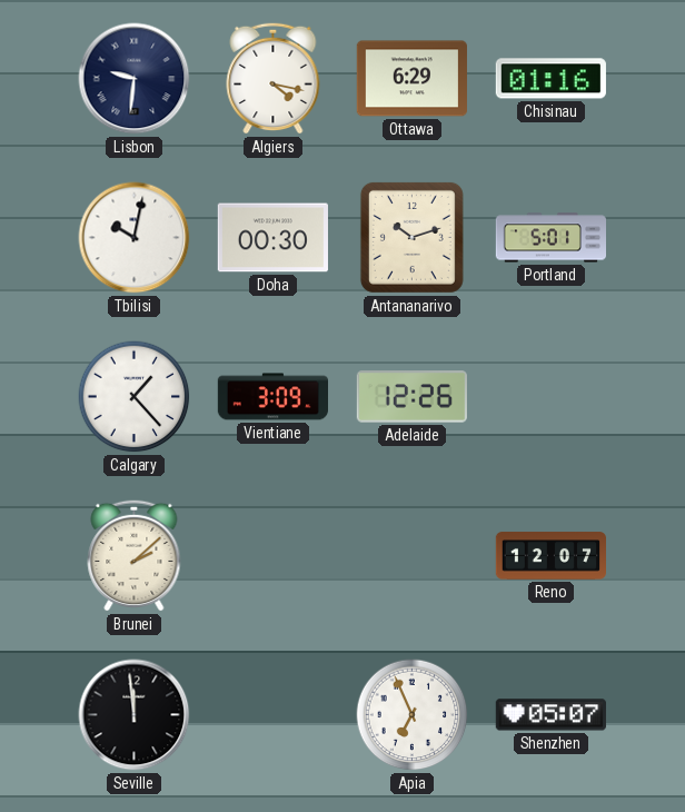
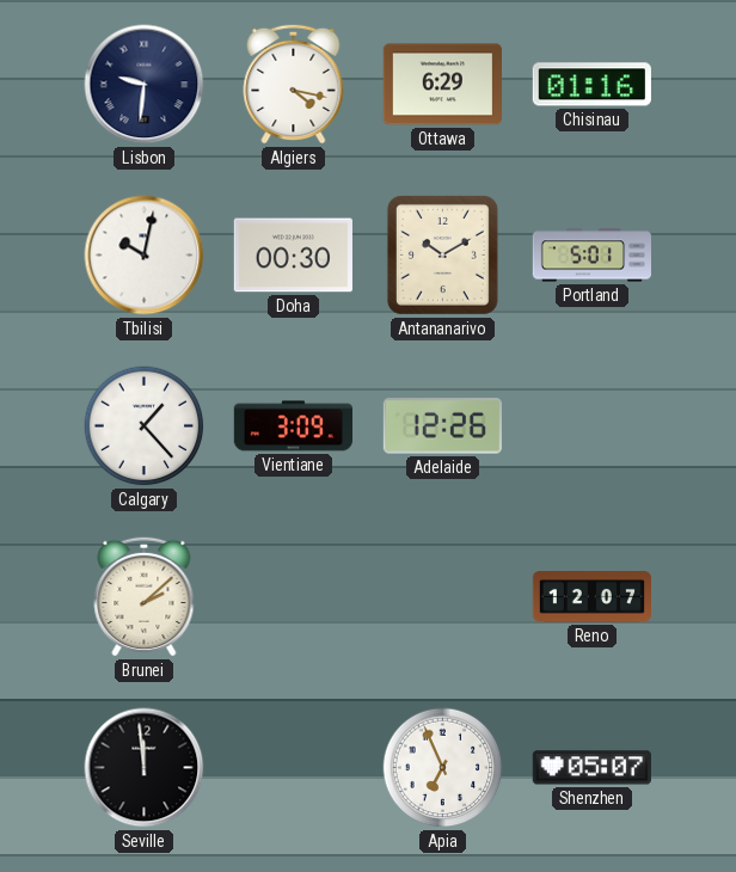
Antananarivo: 10:12 -> 10:10 (442, 254)
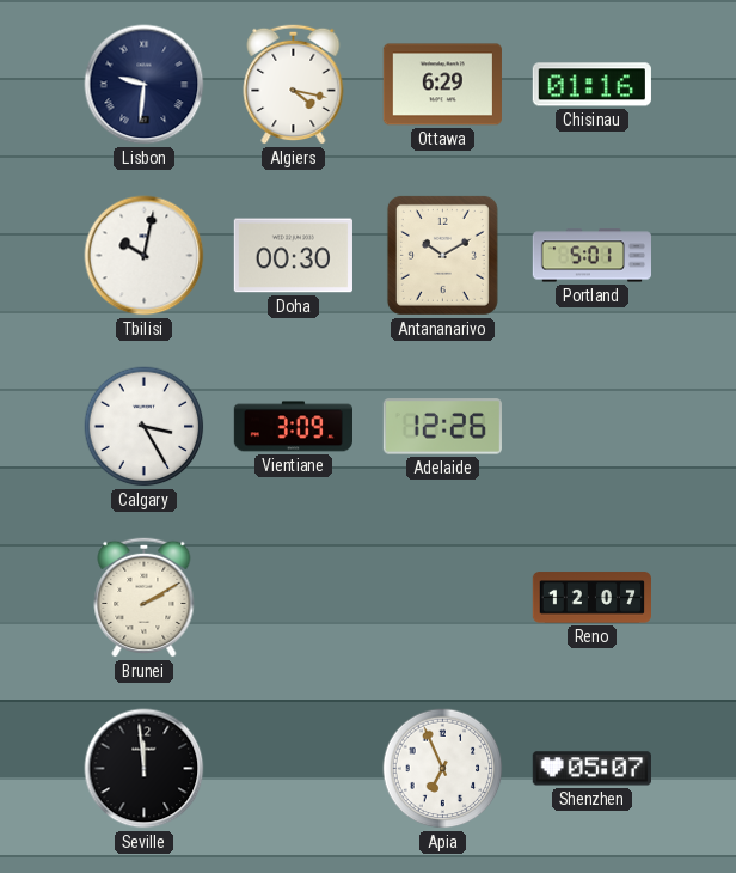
Calgary: 1:23 -> 3:25 (145, 427)
Brunei: 2:08 -> 2:10 (145, 597)
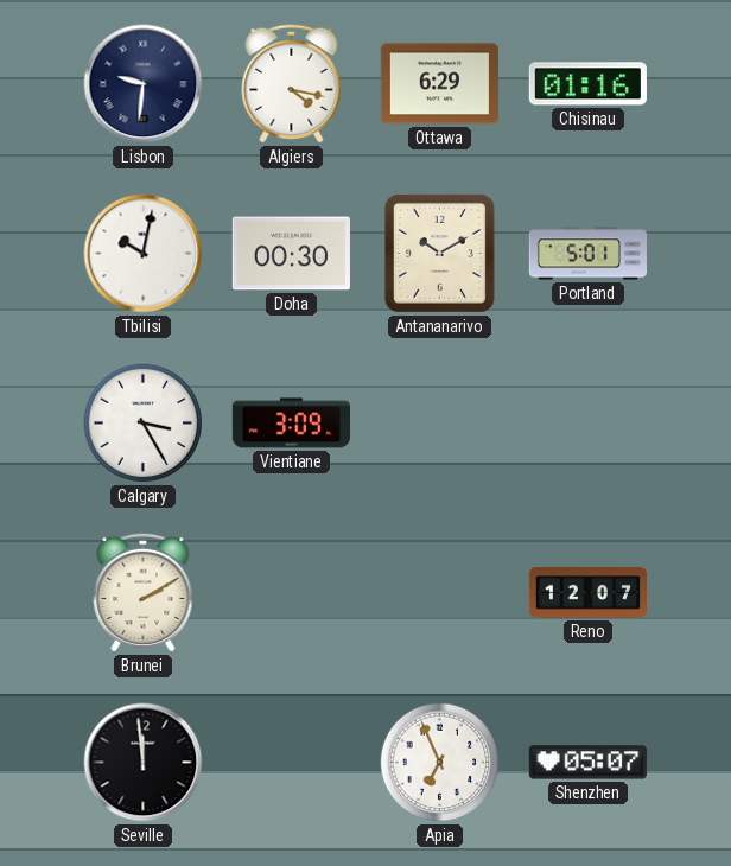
Adelaide: 12:26 -> none (442, 427)
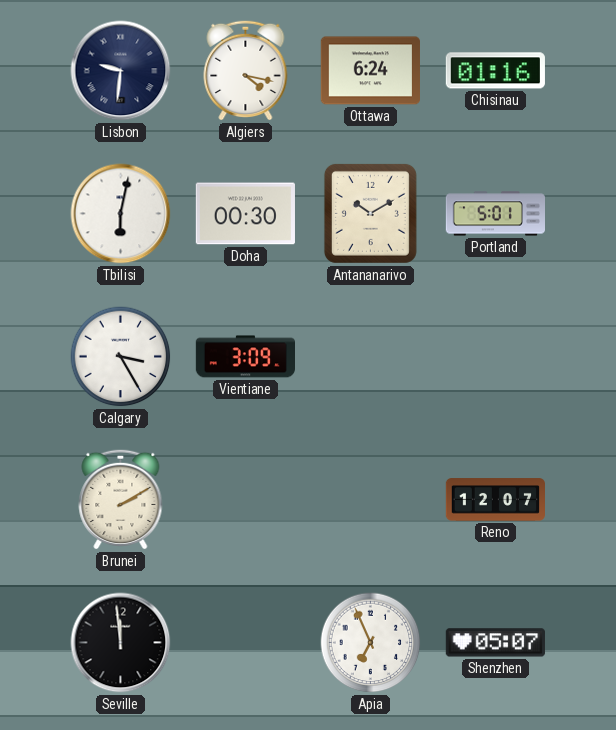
Ottawa: 6:29 -> 6:24 (370, 71)
Tbilisi: 10:02 -> 6:02 (121, 214)
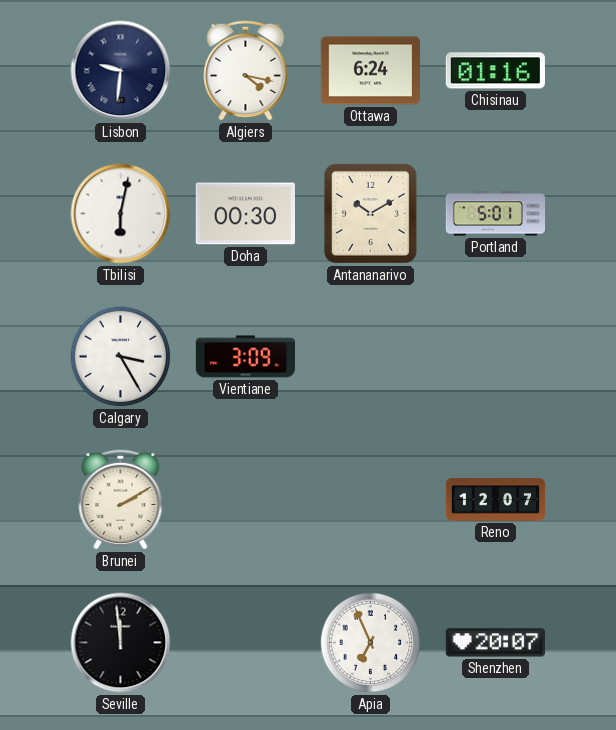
Shenzhen: 05:07 -> 20:07 (495, 643)
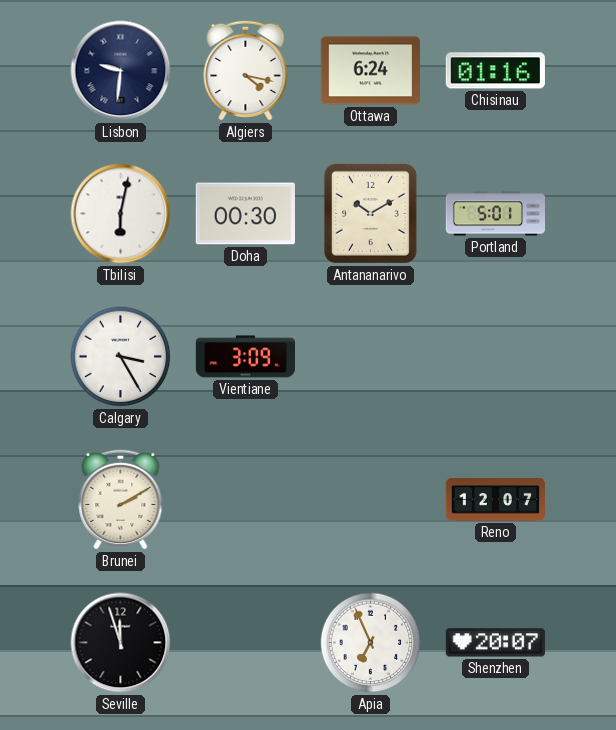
Seville: 11:59 -> 11:57 (121, 643)
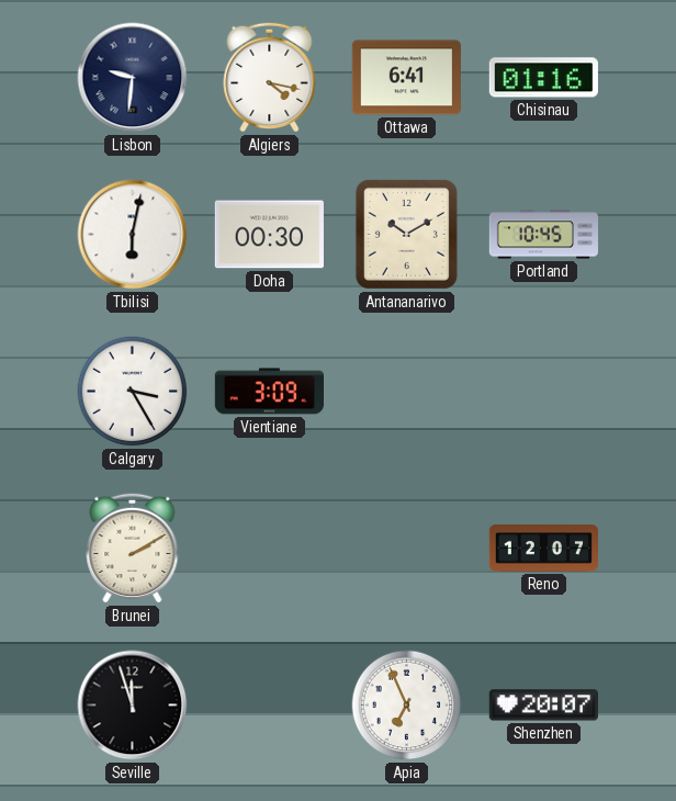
Ottawa: 6:24 -> 6:41 (406, 78)
Portland: 5:01 -> 10:45 (543, 235)
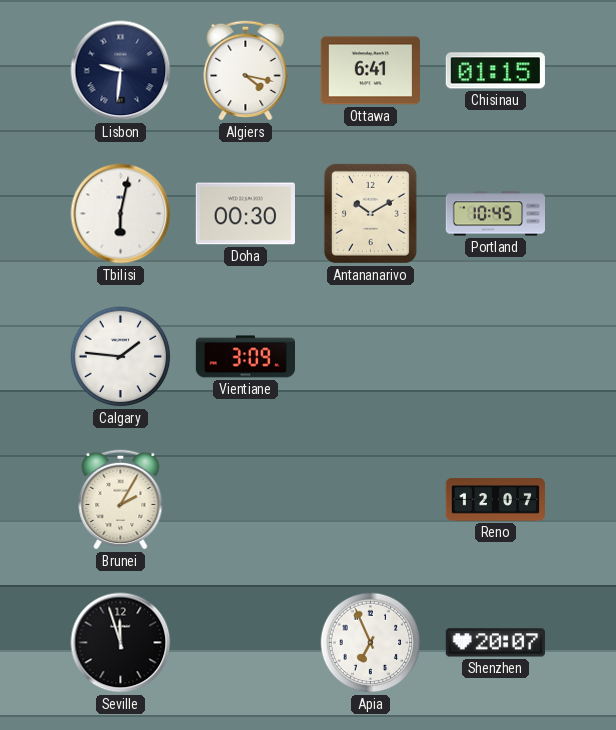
Chisinau: 01:16 -> 01:15 (495, 71)
Calgary: 3:25 -> 1:46 (121, 357)
Brunei: 2:10 -> 2:05 (121, 499)
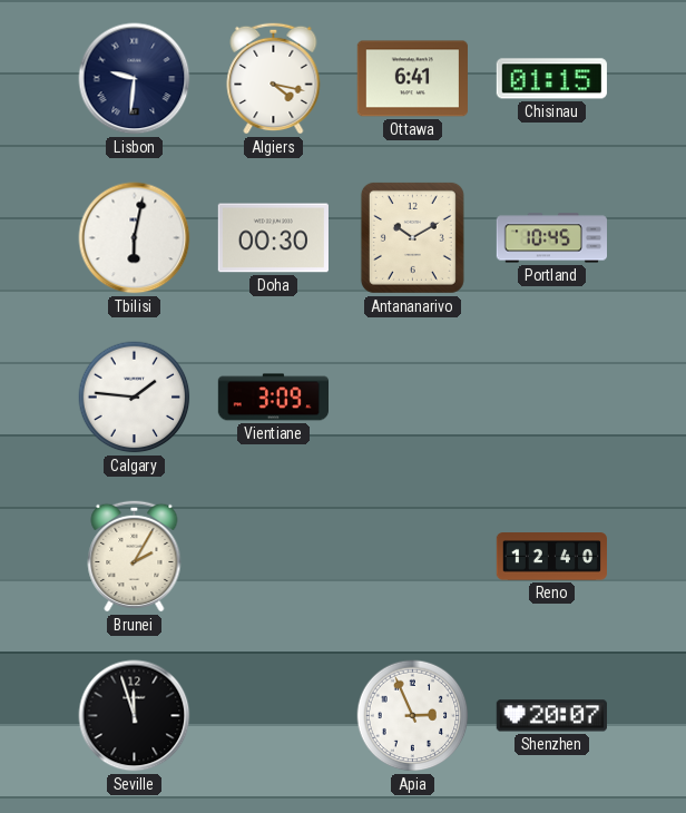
Reno: 12:07 -> 12:40 (551, 557)
Apia: 6:56 -> 2:56 (413, 716)
